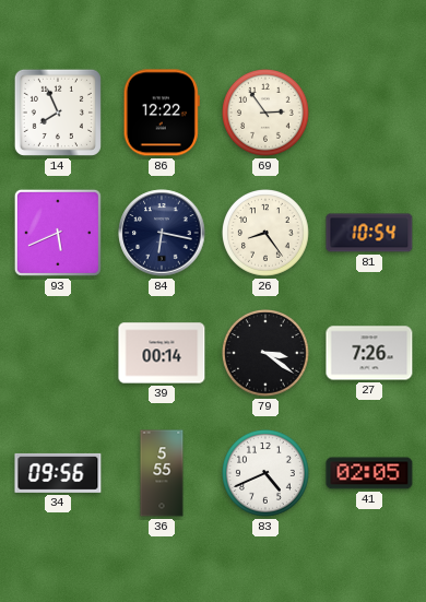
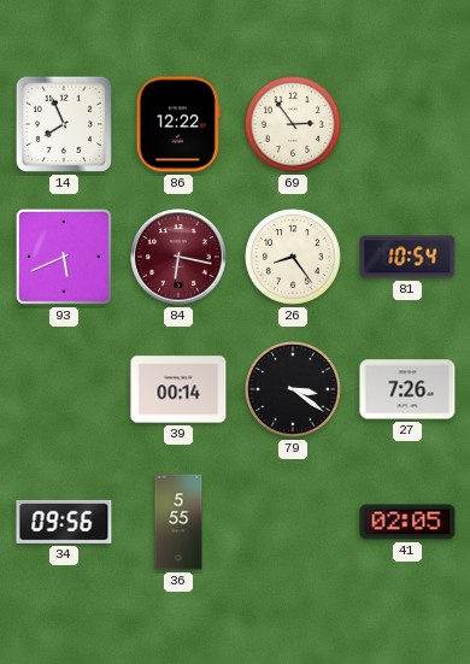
84 dial: navy -> burgundy (178, 257)
83: 4:41 -> none (267, 474)
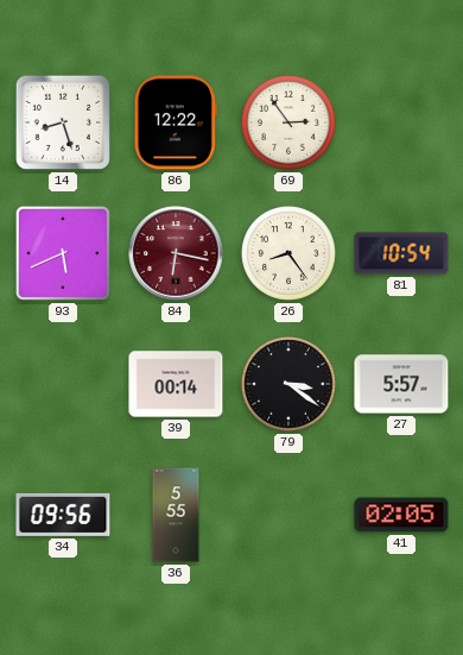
14: 7:56 -> 8:27 (63, 122)
27: 7:26 -> 5:57 (401, 384)
